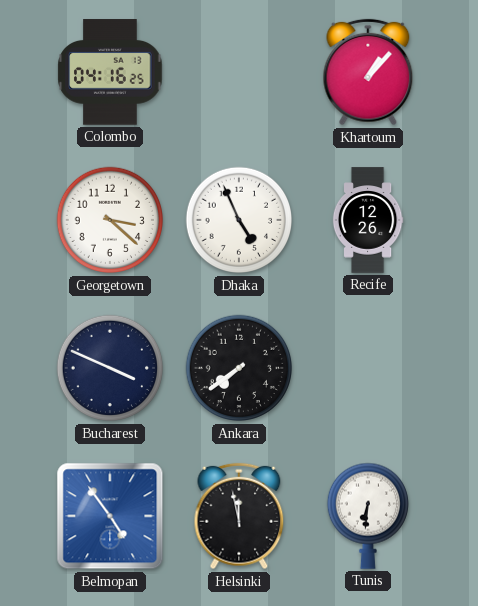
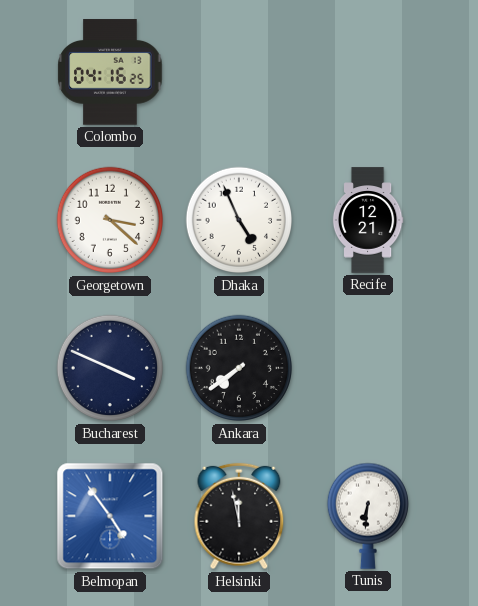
Khartoum: 1:07 -> none (368, 72)
Recife: 12:26 -> 12:21 (368, 220)
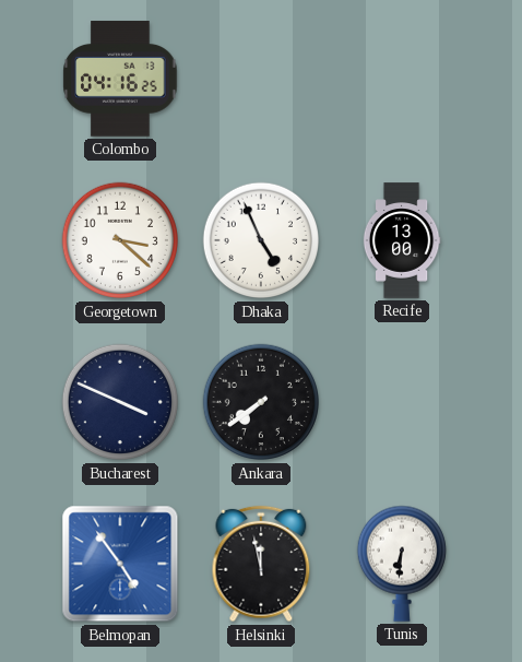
Recife: 12:21 -> 13:00 (402, 240)
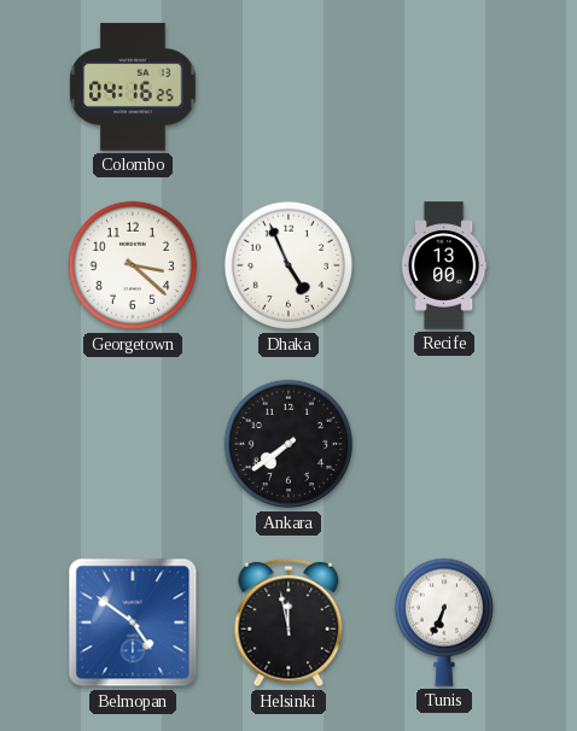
Bucharest: 3:49 -> none (120, 402)
Belmopan: 4:54 -> 4:51 (133, 622)
Tunis: 6:31 -> 6:34 (443, 622)
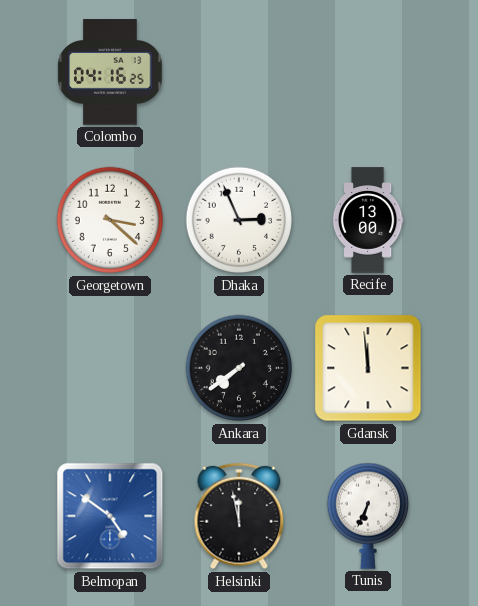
Dhaka: 4:56 -> 2:56 (239, 220)
Gdansk: none -> 11:59 (368, 368)
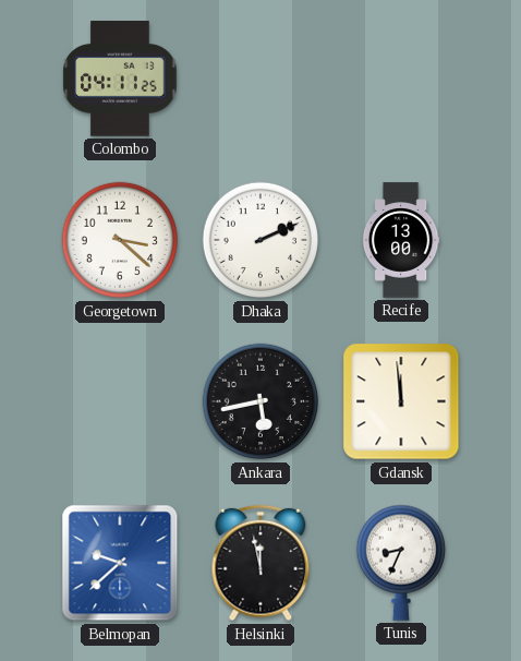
Colombo: 04:16 -> 04:11 (120, 79)
Dhaka: 2:56 -> 2:11 (260, 240)
Ankara: 7:39 -> 5:43 (260, 401)
Belmopan: 4:51 -> 9:38 (120, 563)
Tunis: 6:34 -> 8:34 (400, 563)
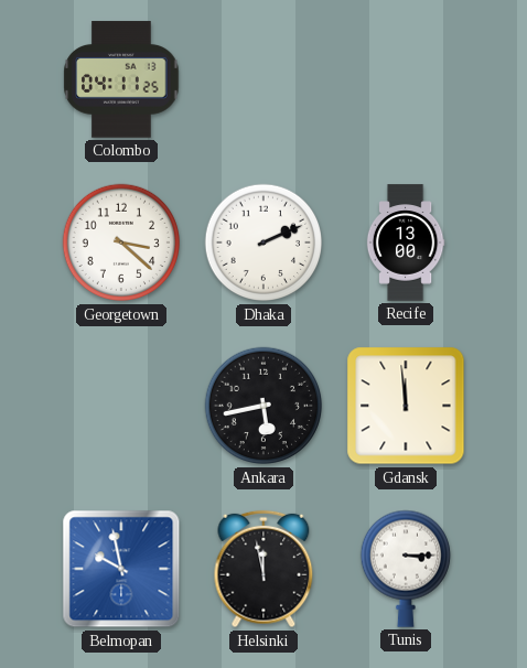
Belmopan: 9:38 -> 9:58 (121, 569)
Tunis: 8:34 -> 3:15 (405, 569)
